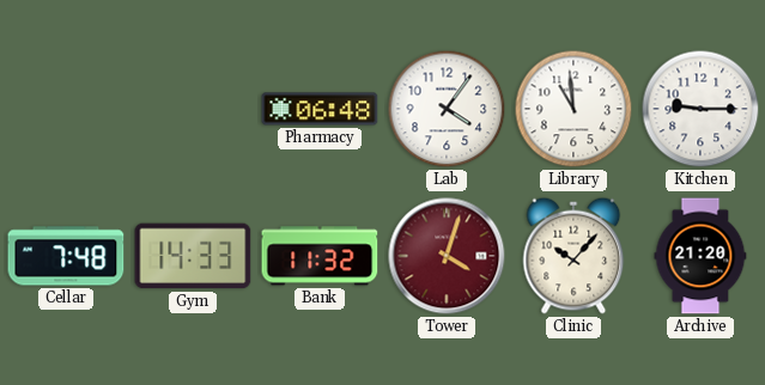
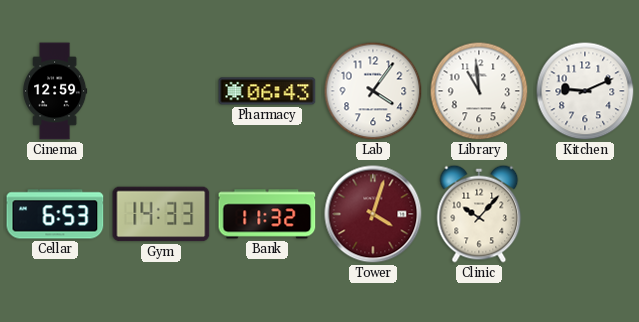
Cinema: none -> 12:59 (55, 91)
Pharmacy: 06:48 -> 06:43 (267, 91)
Kitchen: 9:15 -> 9:11 (585, 91)
Cellar: 7:48 -> 6:53 (55, 214)
Archive: 21:20 -> none (700, 256)
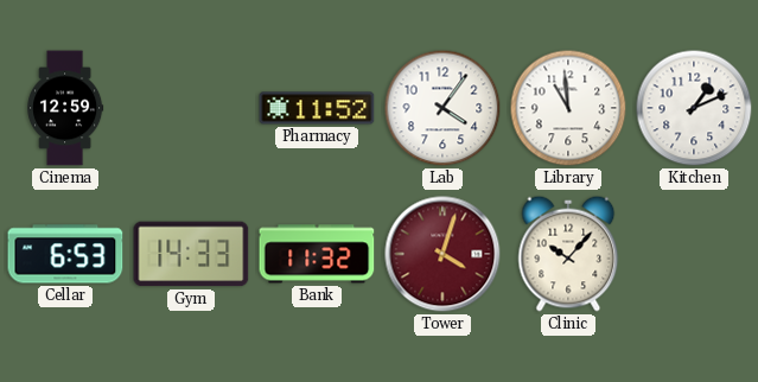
Pharmacy: 06:43 -> 11:52 (317, 108)
Kitchen: 9:11 -> 1:11 (694, 108)
